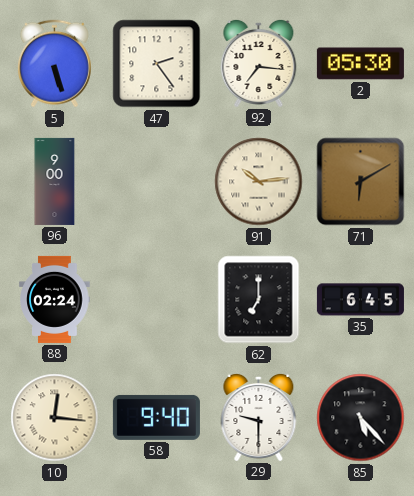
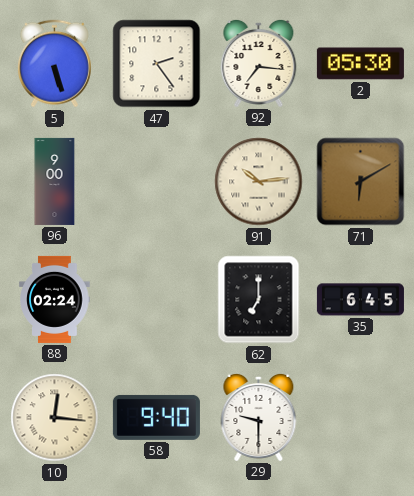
85: 5:23 -> none (361, 418)
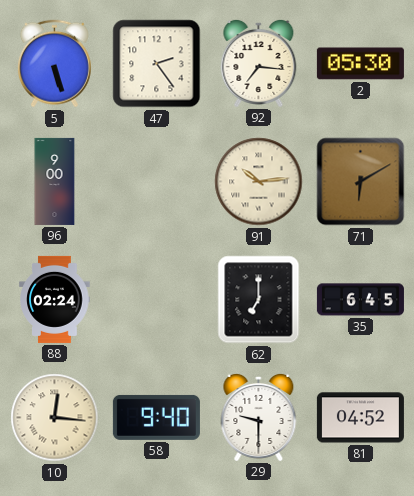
81: none -> 04:52 (360, 418)
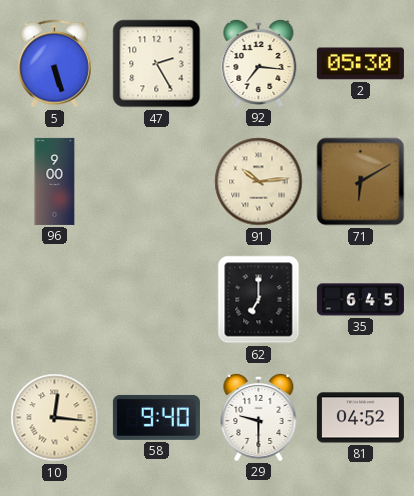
47: 2:24 -> 2:25 (157, 64)
88: 02:24 -> none (55, 299)
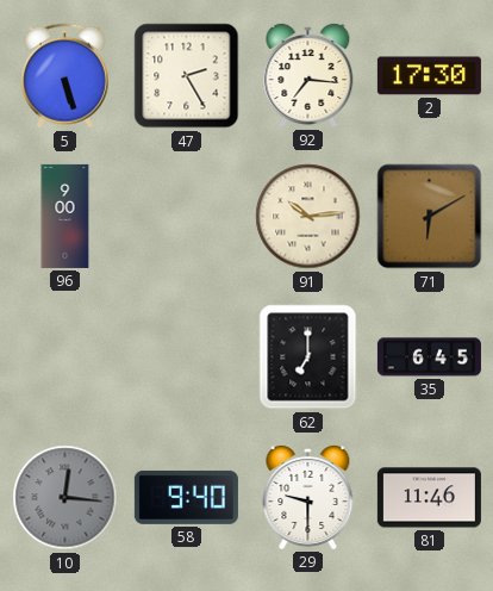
2: 05:30 -> 17:30 (429, 76)
10 dial: cream -> grey (65, 498)
81: 04:52 -> 11:46 (429, 498)
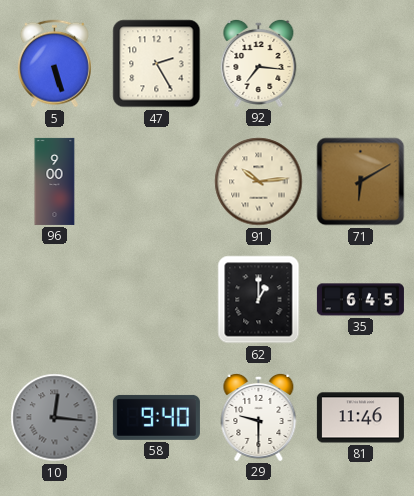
2: 17:30 -> none (429, 76)
62: 7:00 -> 1:00 (259, 300)
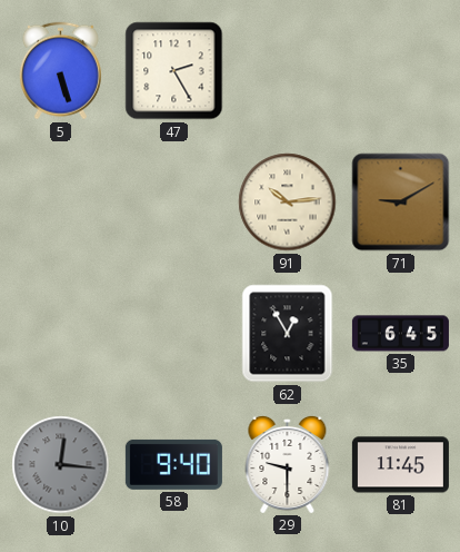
92: 7:16 -> none (259, 63)
96: 9:00 -> none (55, 181)
71: 6:10 -> 9:10 (401, 203)
62: 1:00 -> 12:55 (288, 334)
81: 11:46 -> 11:45 (400, 465)
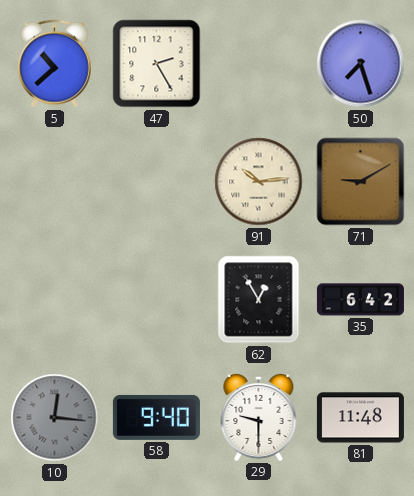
5: 5:27 -> 10:38 (54, 64)
50: none -> 7:27 (361, 64)
35: 6:45 -> 6:42 (360, 300)
81: 11:45 -> 11:48 (360, 418)
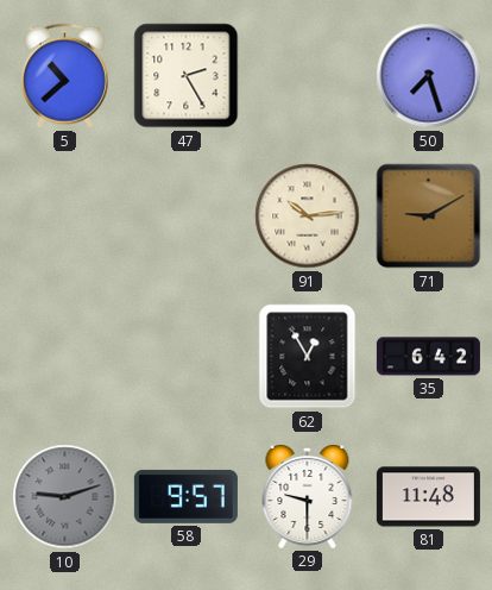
10: 12:16 -> 9:12 (65, 497)
58: 9:40 -> 9:57 (185, 496)
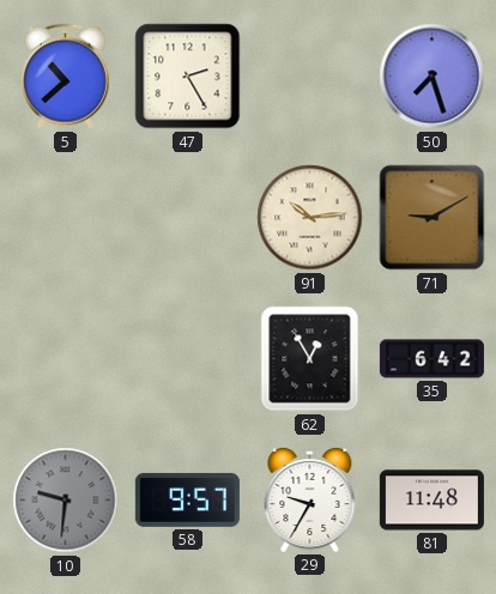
10: 9:12 -> 9:31 (66, 501)
29: 9:30 -> 9:35 (310, 499)
